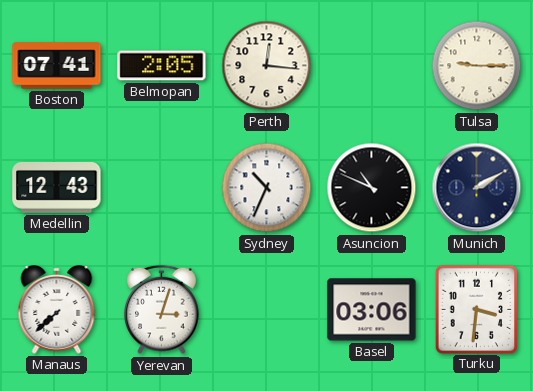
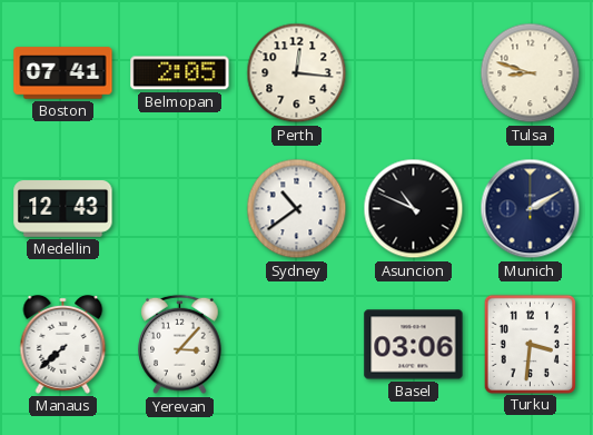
Tulsa: 9:15 -> 8:48 (531, 73)
Sydney: 10:34 -> 10:39 (297, 209)
Yerevan: 3:03 -> 3:07 (180, 345)
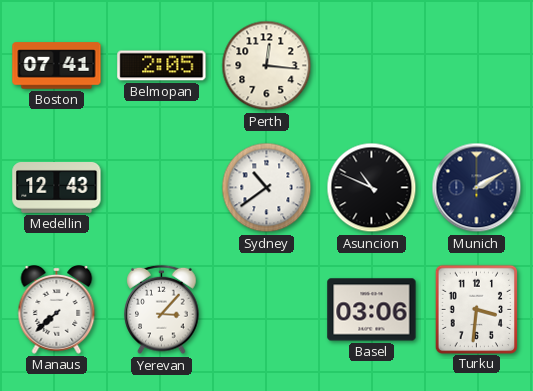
Tulsa: 8:48 -> none (531, 73)
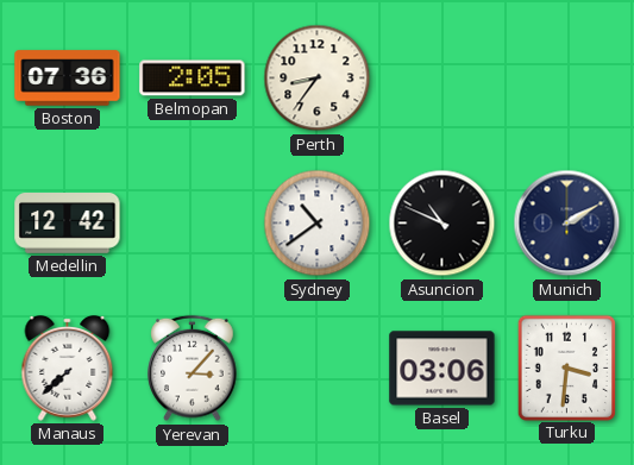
Boston: 07:41 -> 07:36 (68, 78)
Perth: 12:16 -> 8:36 (318, 78)
Medellin: 12:43 -> 12:42 (68, 224)
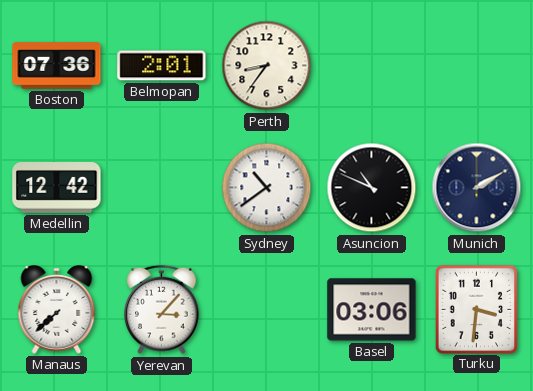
Belmopan: 2:05 -> 2:01 (162, 66)
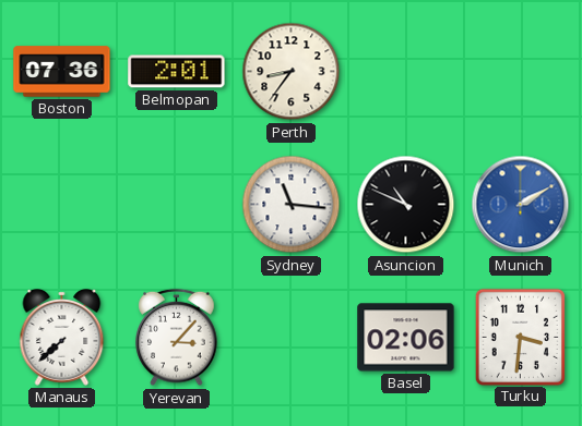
Medellin: 12:42 -> none (57, 188)
Sydney: 10:39 -> 11:16 (292, 205)
Munich dial: navy -> blue (521, 205)
Basel: 03:06 -> 02:06 (406, 338)
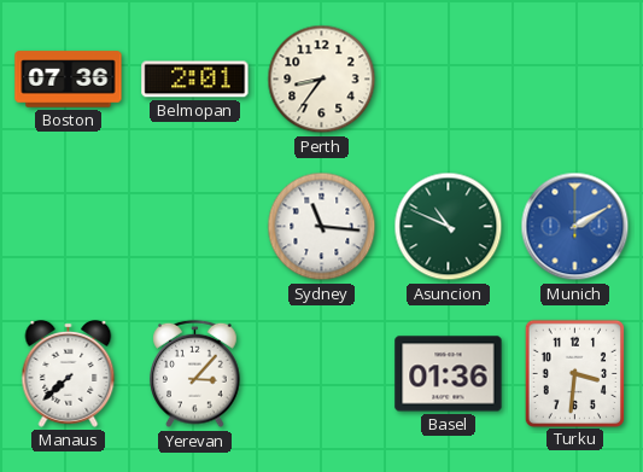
Asuncion dial: black -> green (449, 227)
Basel: 02:06 -> 01:36 (449, 374)
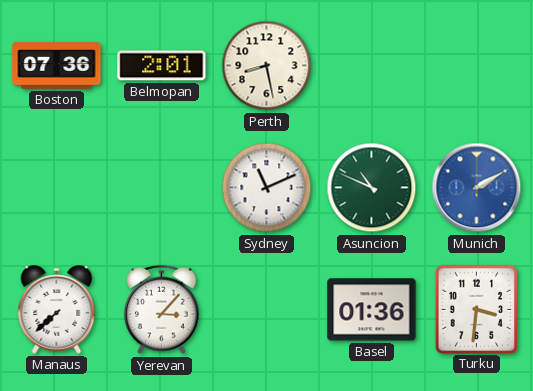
Perth: 8:36 -> 8:28 (267, 66)
Sydney: 11:16 -> 11:11 (267, 188)
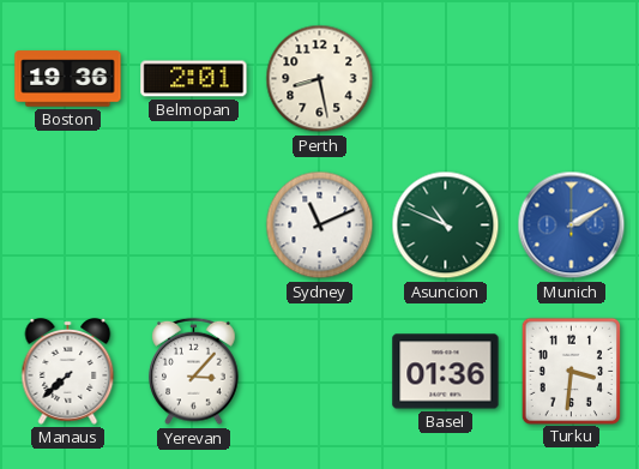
Boston: 07:36 -> 19:36 (68, 79)
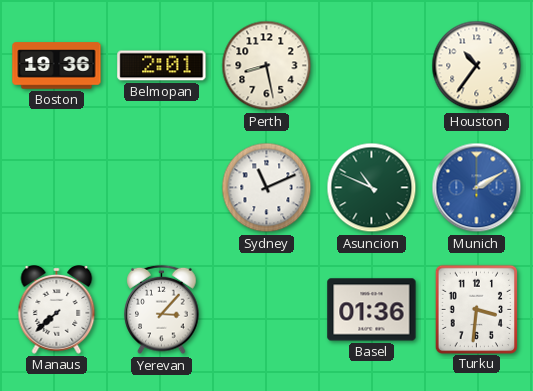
Houston: none -> 10:36 (477, 66)
